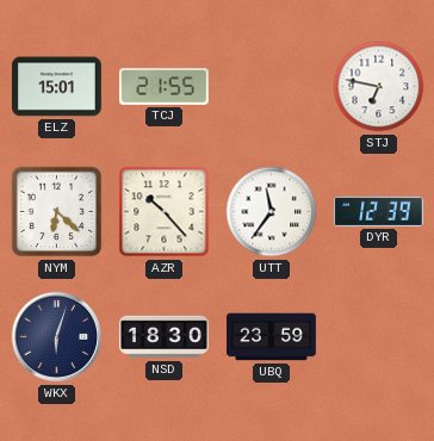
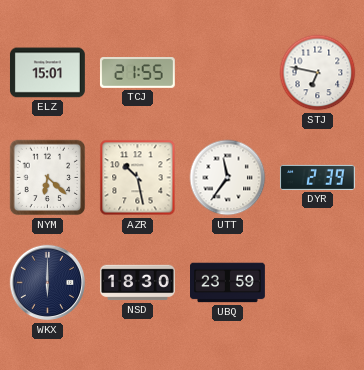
AZR: 10:23 -> 10:28 (138, 178)
DYR: 12:39 -> 2:39 (317, 177)
WKX: 6:03 -> 6:00 (48, 283)
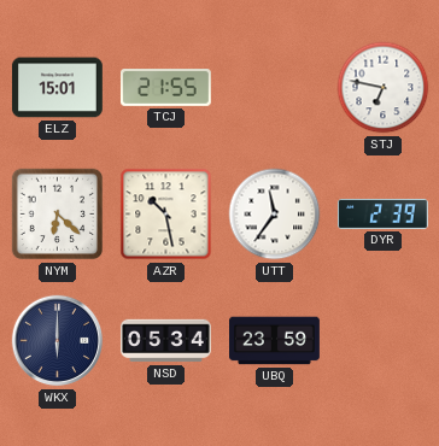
NSD: 18:30 -> 05:34 (165, 341)
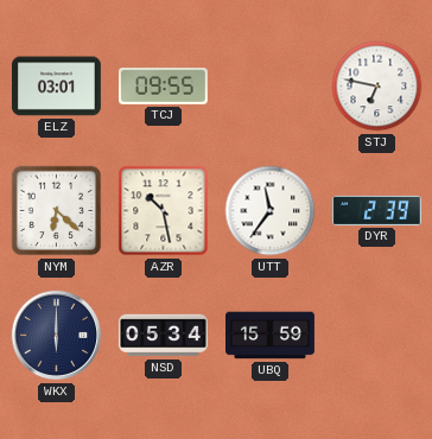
ELZ: 15:01 -> 03:01 (56, 87)
TCJ: 21:55 -> 09:55 (163, 87)
UBQ: 23:59 -> 15:59 (271, 336)
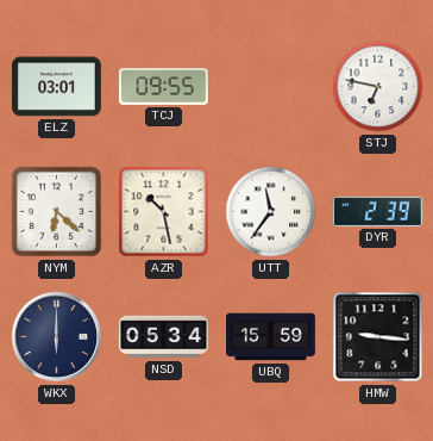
HMW: none -> 9:16 (378, 337)
